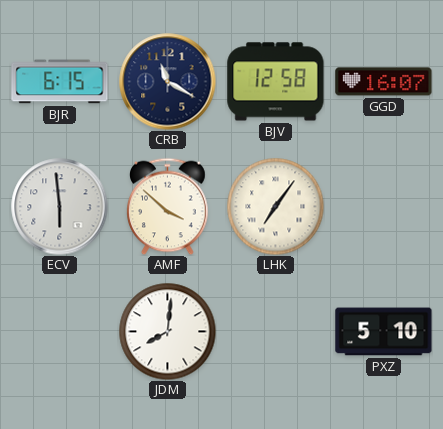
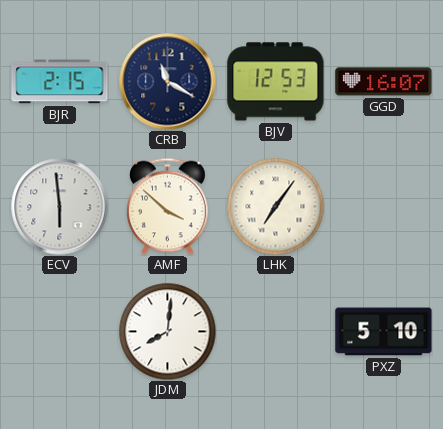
BJR: 6:15 -> 2:15 (60, 82)
BJV: 12:58 -> 12:53 (276, 82)
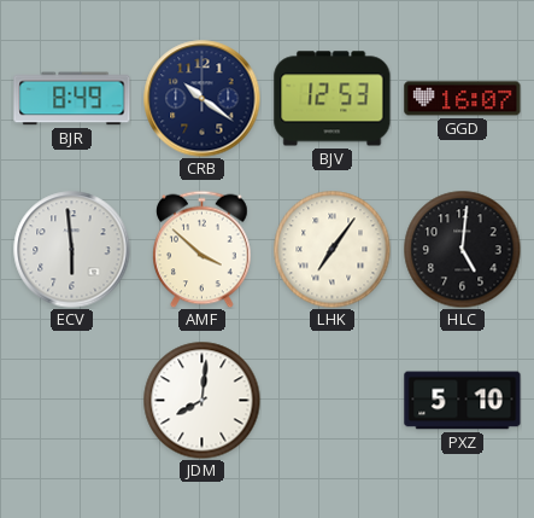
BJR: 2:15 -> 8:49 (72, 99)
CRB: 11:20 -> 10:21 (203, 99)
HLC: none -> 5:01 (462, 249)
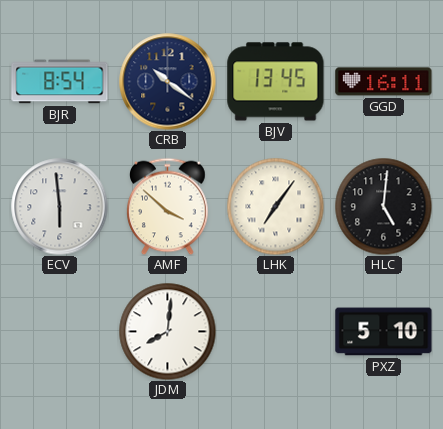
BJR: 8:49 -> 8:54 (60, 82)
BJV: 12:53 -> 13:45 (276, 82)
GGD: 16:07 -> 16:11 (384, 82)
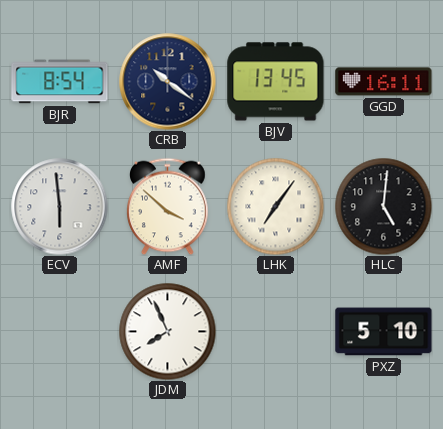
JDM: 8:01 -> 7:56 (167, 331)
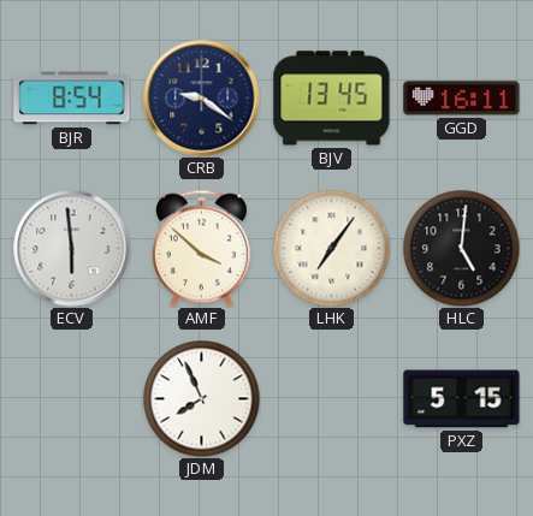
CRB: 10:21 -> 9:21 (202, 99)
PXZ: 5:10 -> 5:15 (462, 399)
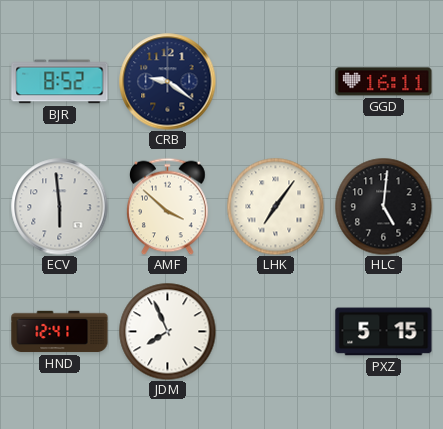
BJR: 8:54 -> 8:52 (60, 82)
BJV: 13:45 -> none (332, 99)
HND: none -> 12:41 (60, 332)
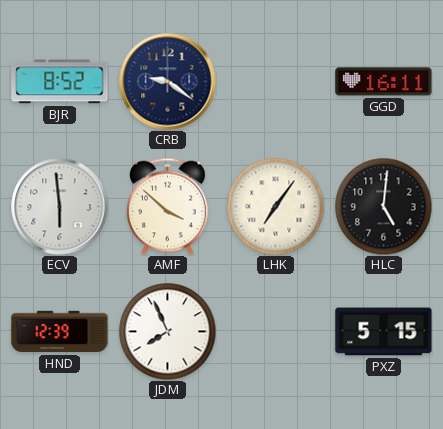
HND: 12:41 -> 12:39 (60, 332)
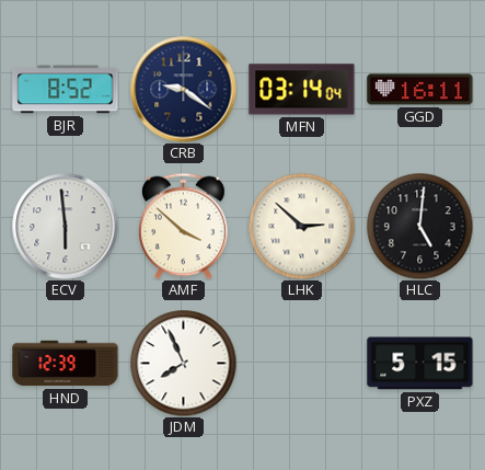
MFN: none -> 03:14 (302, 90)
LHK: 7:06 -> 2:52 (301, 226)
